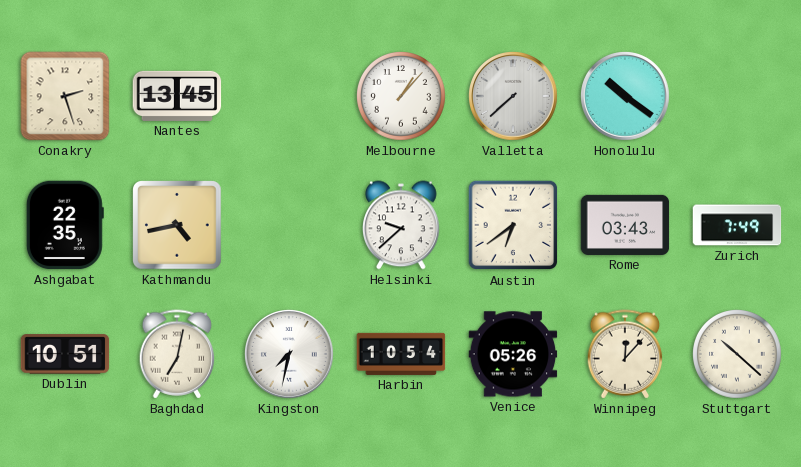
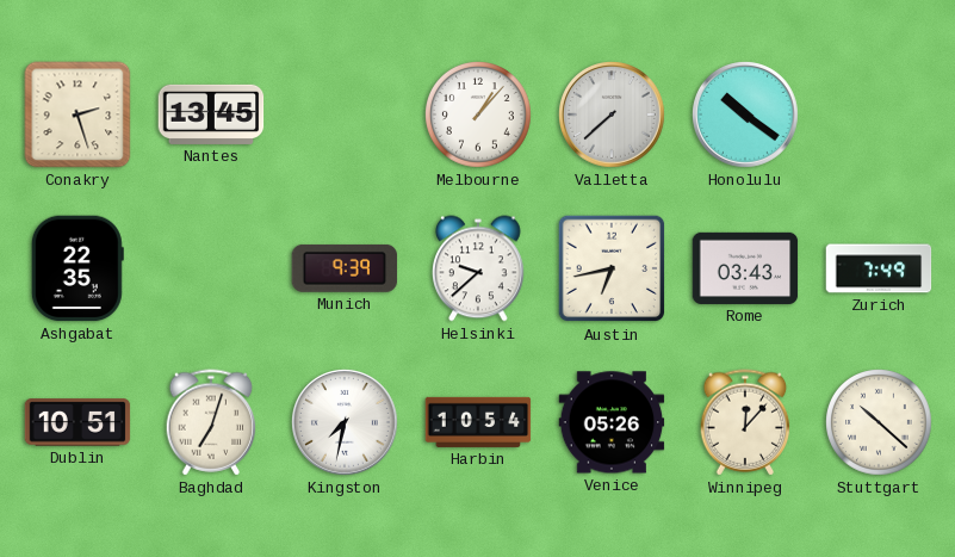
Kathmandu: 4:43 -> none (177, 225)
Munich: none -> 9:39 (345, 268)
Austin: 6:39 -> 6:43 (612, 268)
Baghdad: 7:02 -> 7:03 (211, 422)
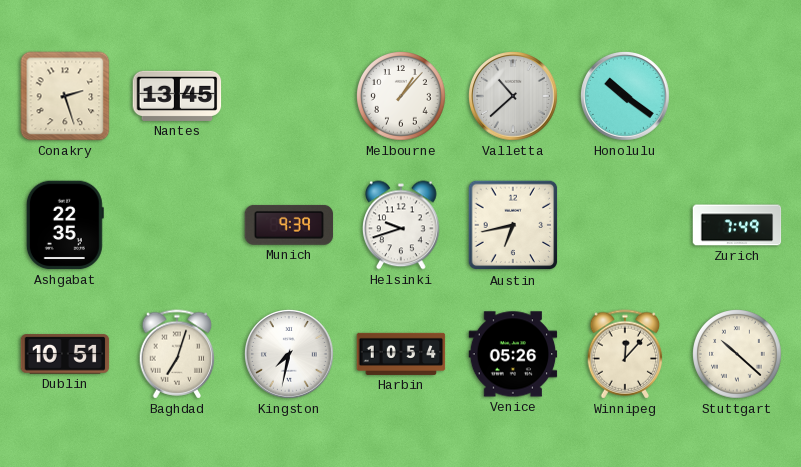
Valletta: 7:38 -> 10:38 (514, 97)
Helsinki: 9:38 -> 9:42 (402, 225)
Rome: 03:43 -> none (745, 268)
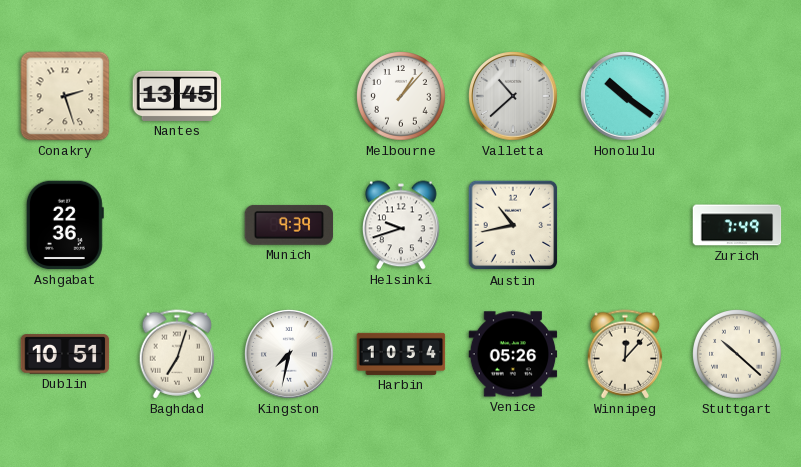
Ashgabat: 22:35 -> 22:36 (65, 225)
Austin: 6:43 -> 10:43 (513, 225)
